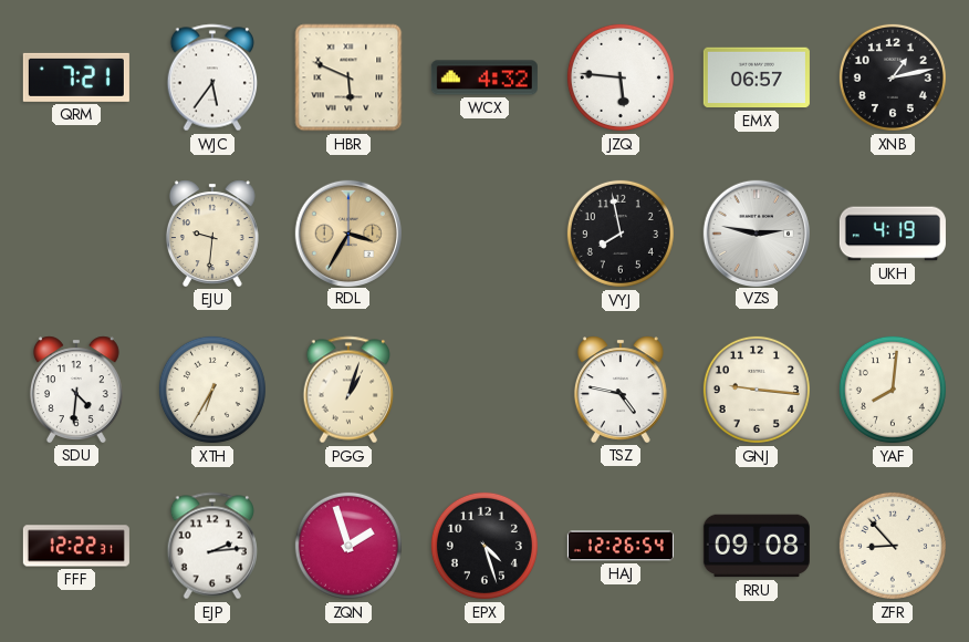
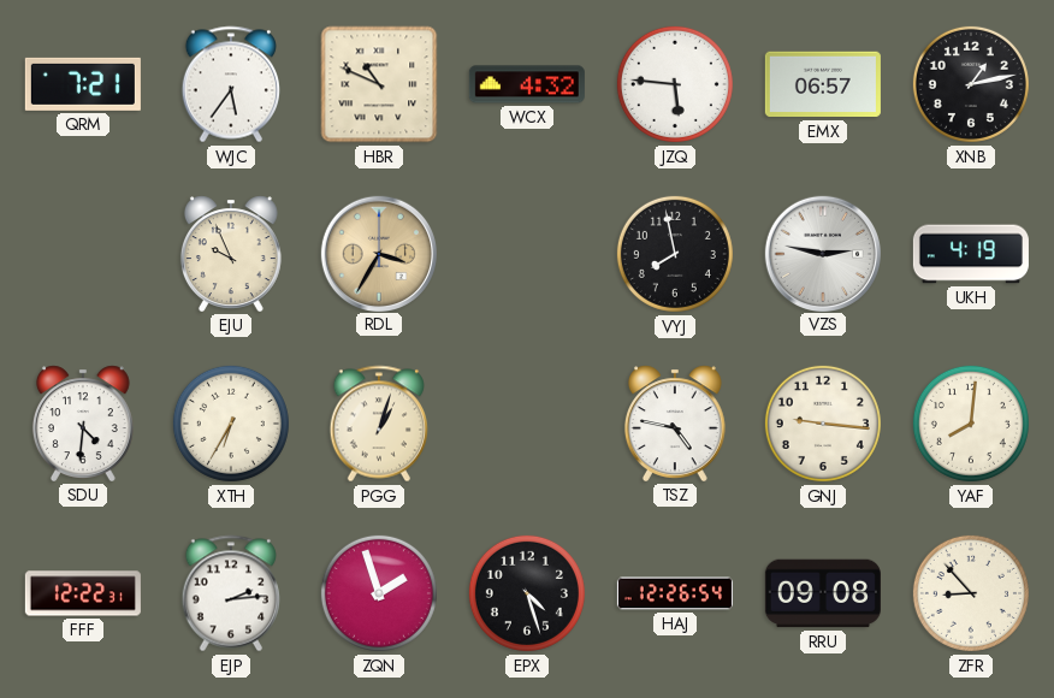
HBR: 5:49 -> 10:49 (379, 84)
EJU: 9:31 -> 9:56 (231, 254)
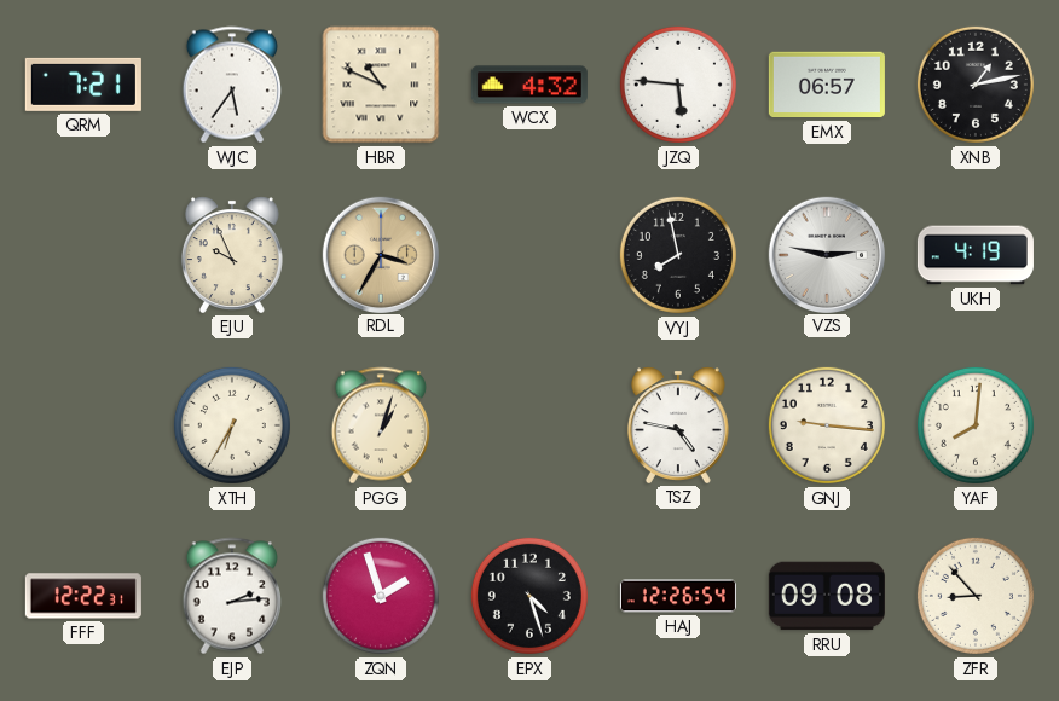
SDU: 4:31 -> none (83, 424)
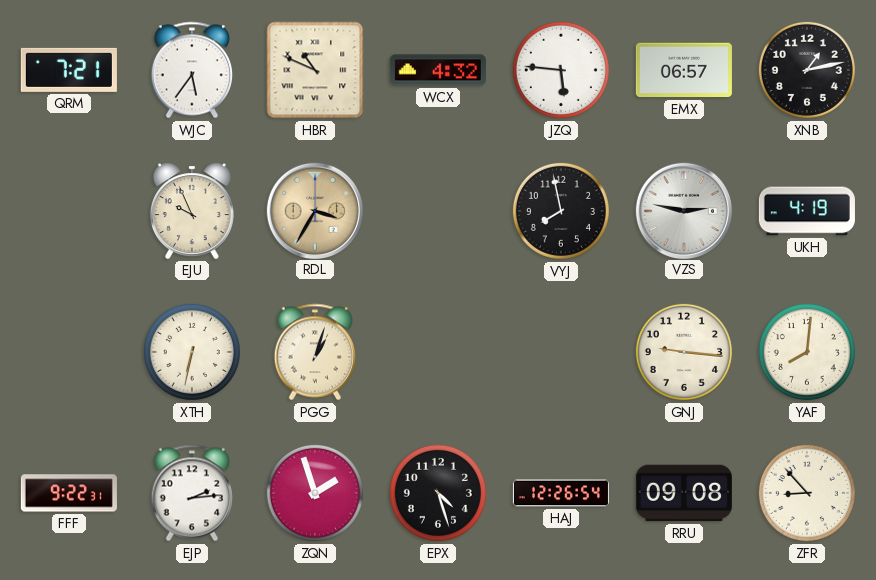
XTH: 6:35 -> 6:32 (192, 352)
TSZ: 4:47 -> none (678, 425)
FFF: 12:22 -> 9:22 (69, 493)
